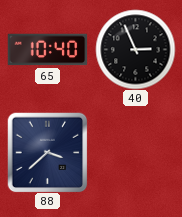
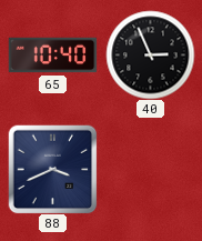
88: 3:38 -> 3:41 (52, 169)
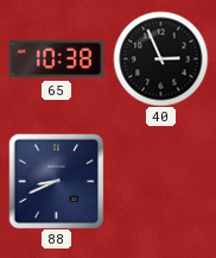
65: 10:40 -> 10:38 (56, 59)
88: 3:41 -> 8:41 (56, 181)
